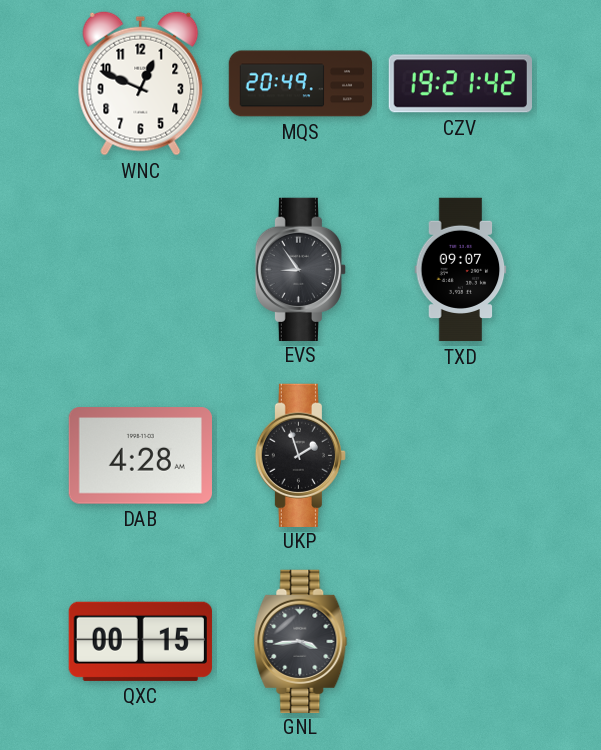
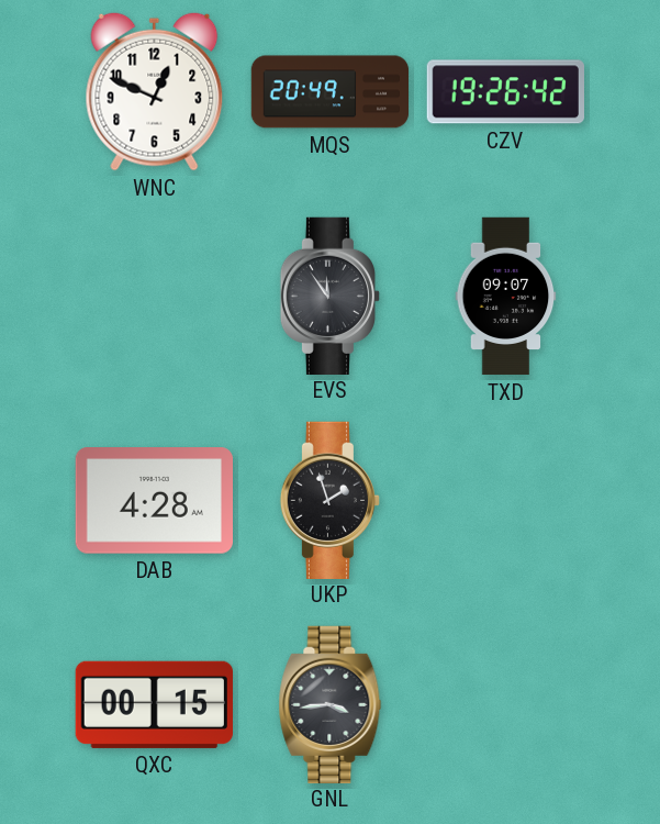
CZV: 19:21 -> 19:26 (505, 92)
EVS: 8:54 -> 11:54 (329, 296)
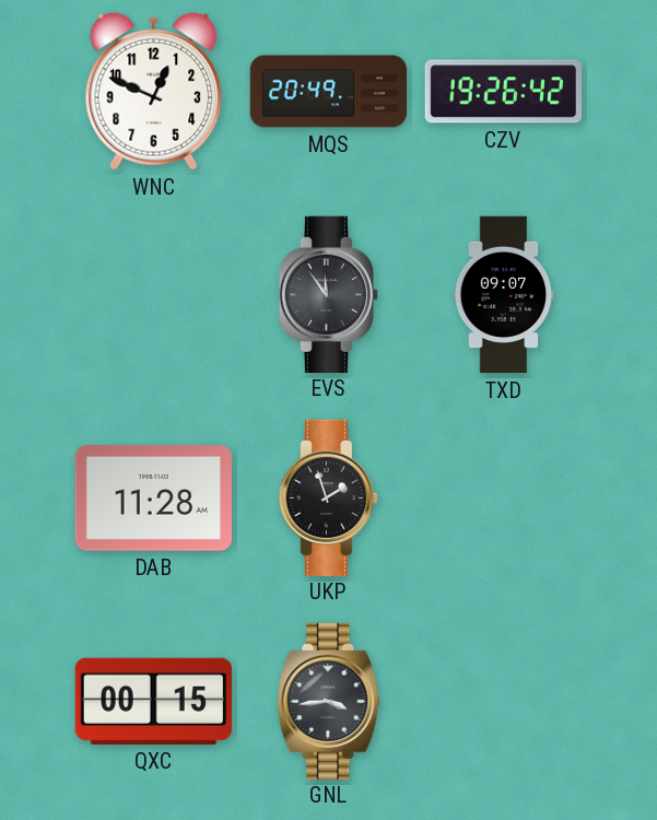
DAB: 4:28 -> 11:28 (153, 499)
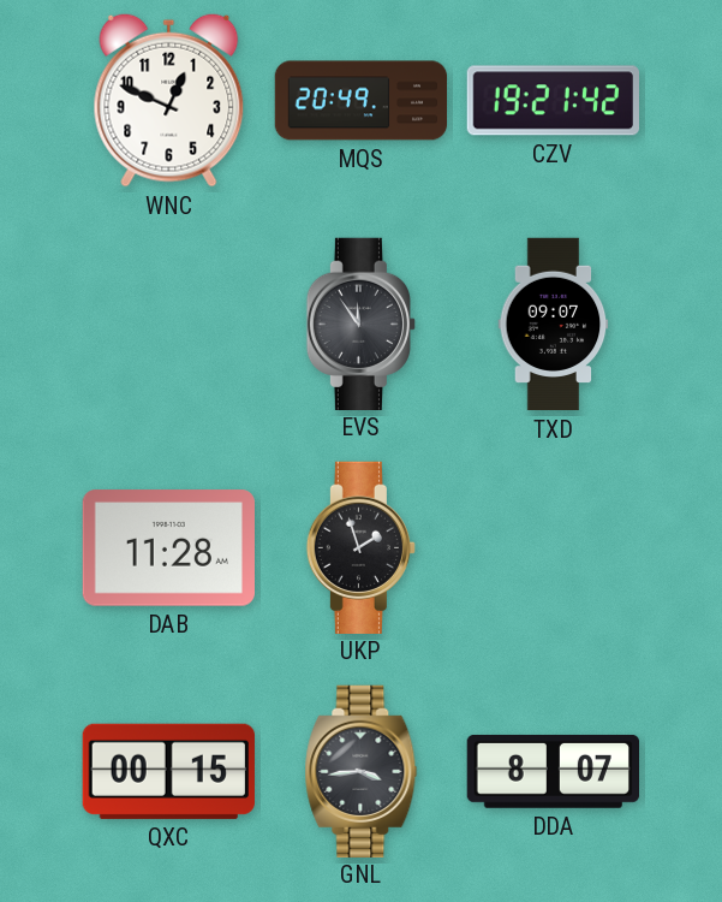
CZV: 19:26 -> 19:21 (553, 101)
DDA: none -> 8:07 (553, 771)
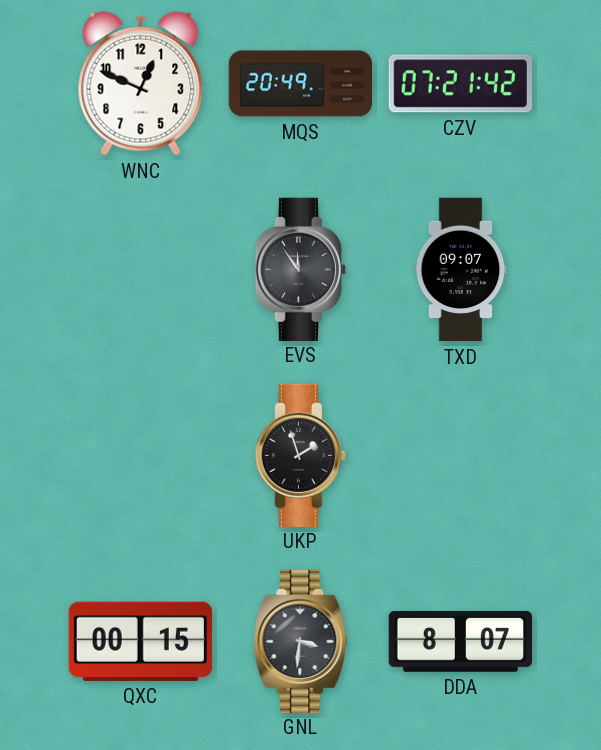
CZV: 19:21 -> 07:21 (460, 84)
DAB: 11:28 -> none (168, 548)
GNL: 3:44 -> 3:31 (301, 641)
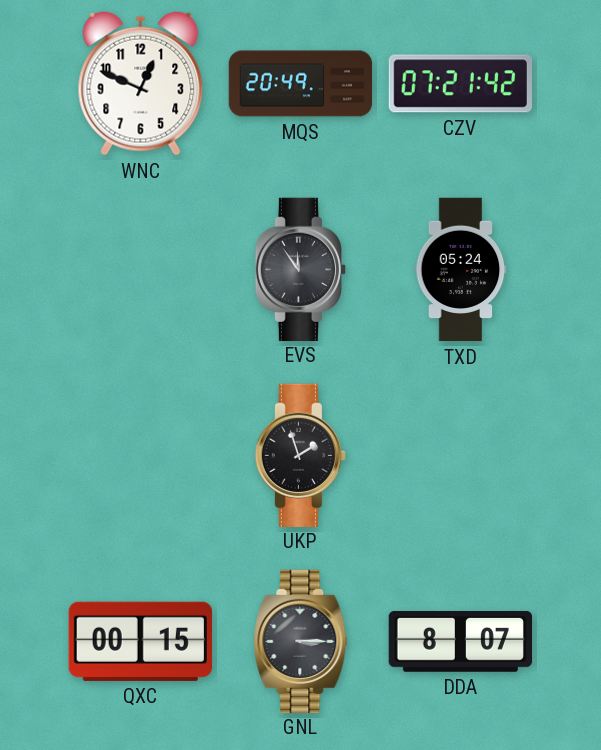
TXD: 09:07 -> 05:24 (461, 270)
GNL: 3:31 -> 3:15 (301, 641)
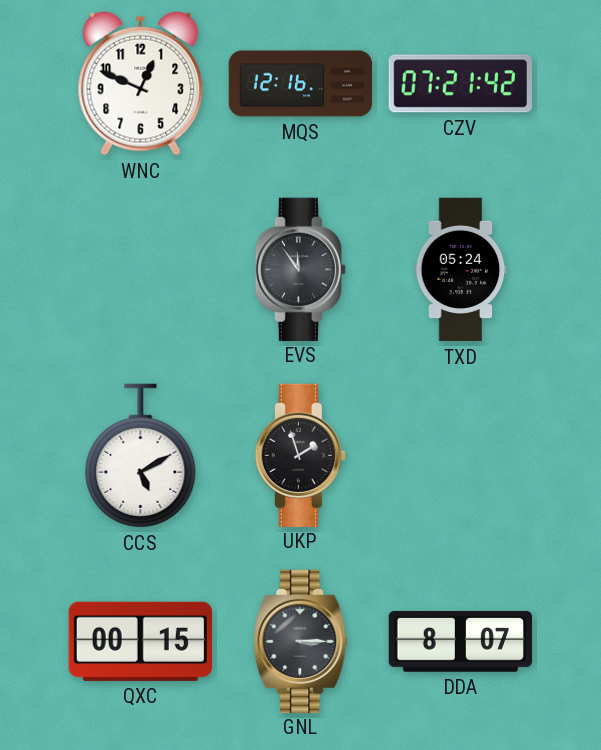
MQS: 20:49 -> 12:16 (301, 84)
CCS: none -> 5:10 (141, 456)
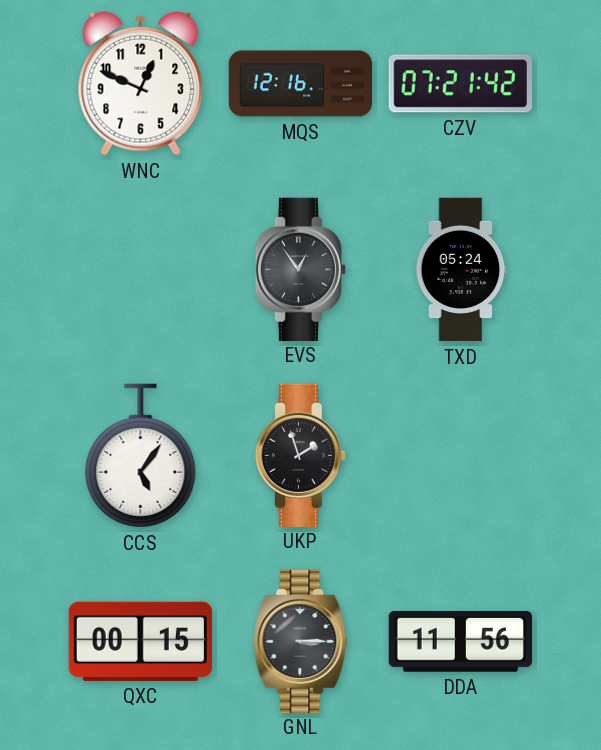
EVS: 11:54 -> 12:54 (300, 269)
CCS: 5:10 -> 5:06 (141, 456)
DDA: 8:07 -> 11:56 (460, 641)
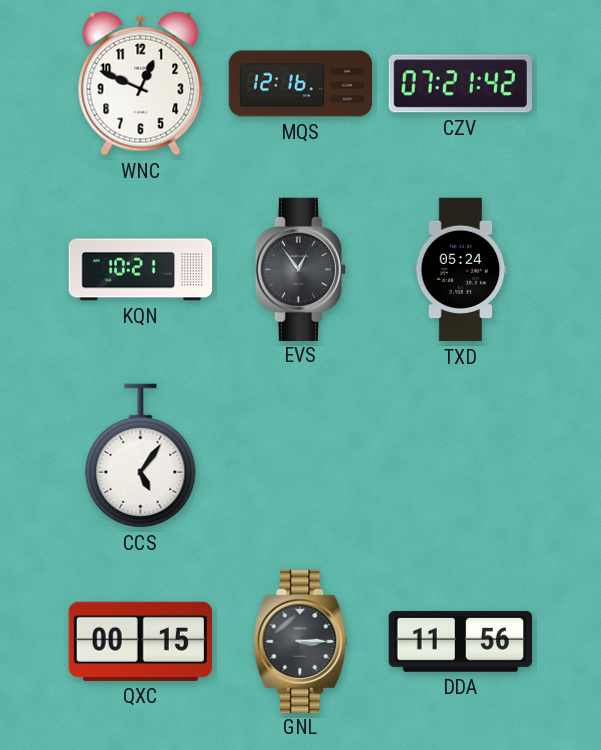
KQN: none -> 10:21 (141, 270)
UKP: 1:57 -> none (300, 455)
